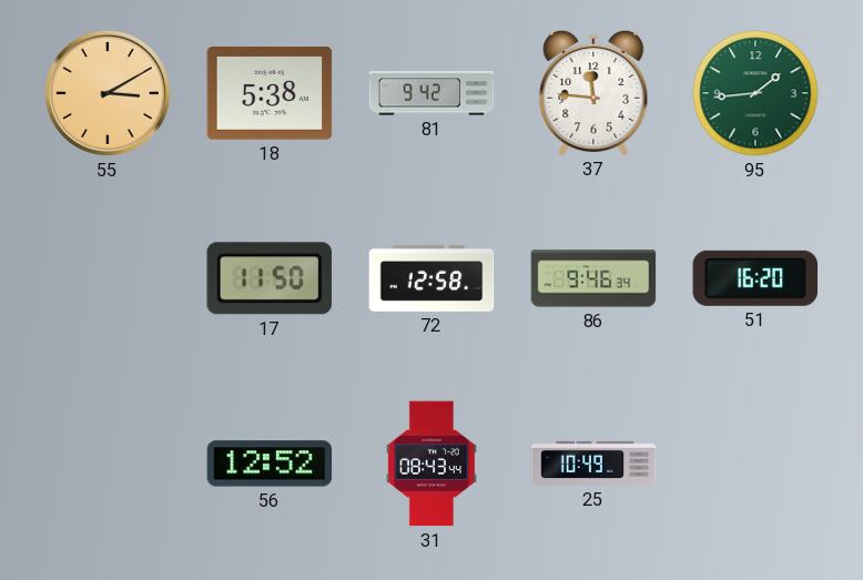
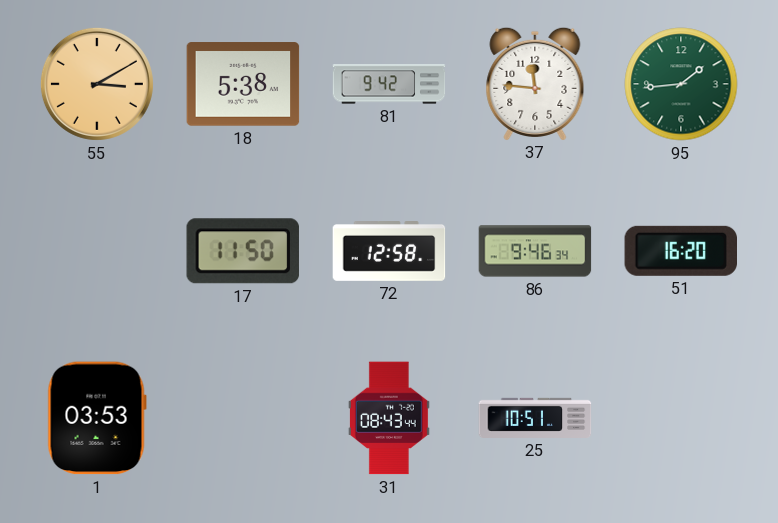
1: none -> 03:53 (97, 418)
56: 12:52 -> none (270, 464)
25: 10:49 -> 10:51 (535, 418)
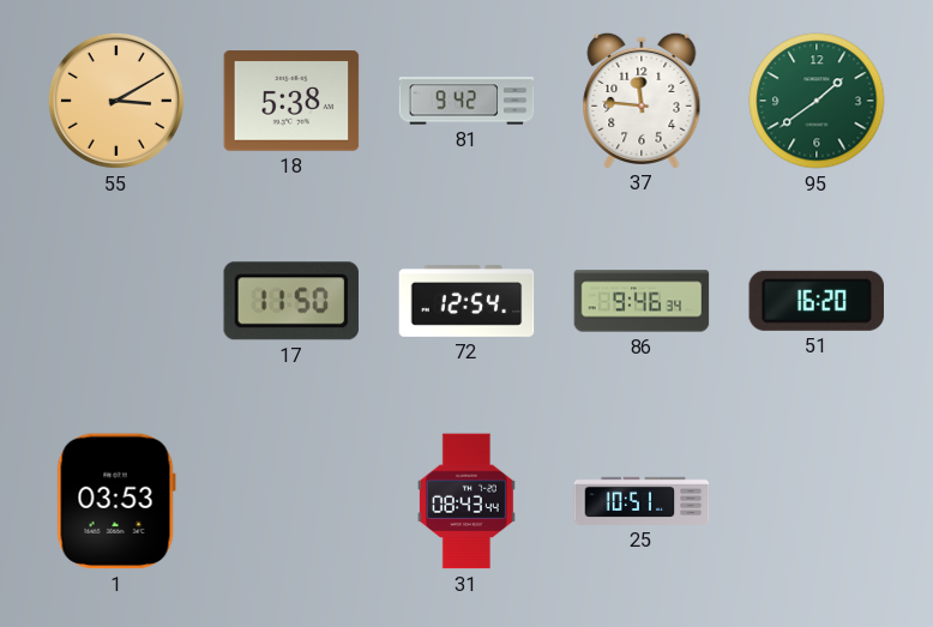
95: 1:44 -> 1:39 (817, 101)
72: 12:58 -> 12:54 (466, 302)
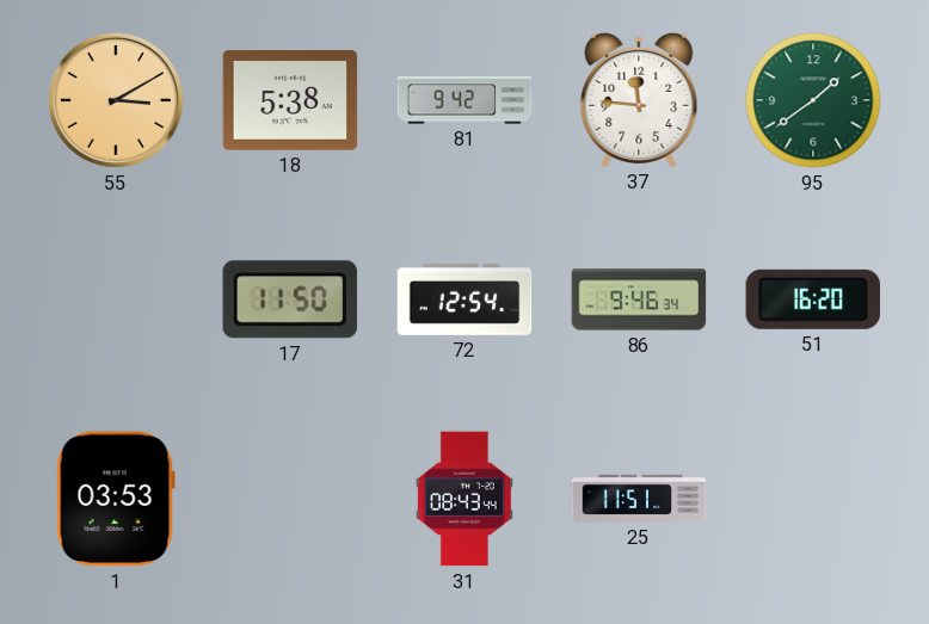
25: 10:51 -> 11:51 (639, 499)
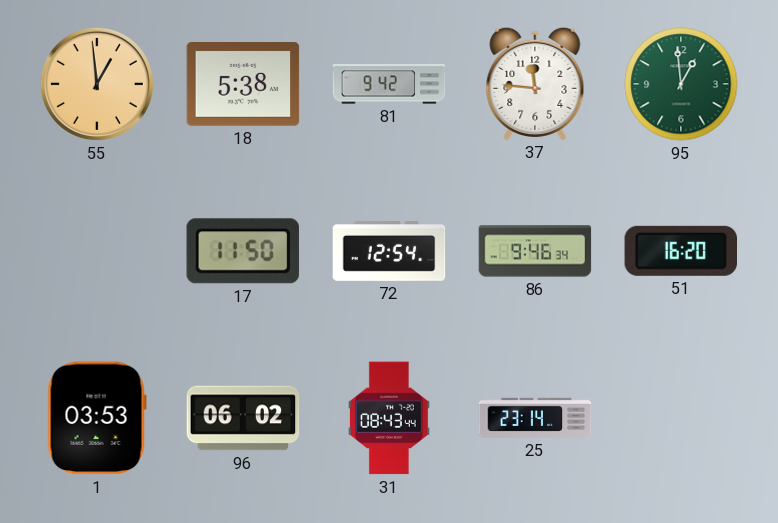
55: 3:10 -> 12:59 (97, 84)
95: 1:39 -> 12:59 (681, 84)
96: none -> 06:02 (243, 418)
25: 11:51 -> 23:14 (535, 418)
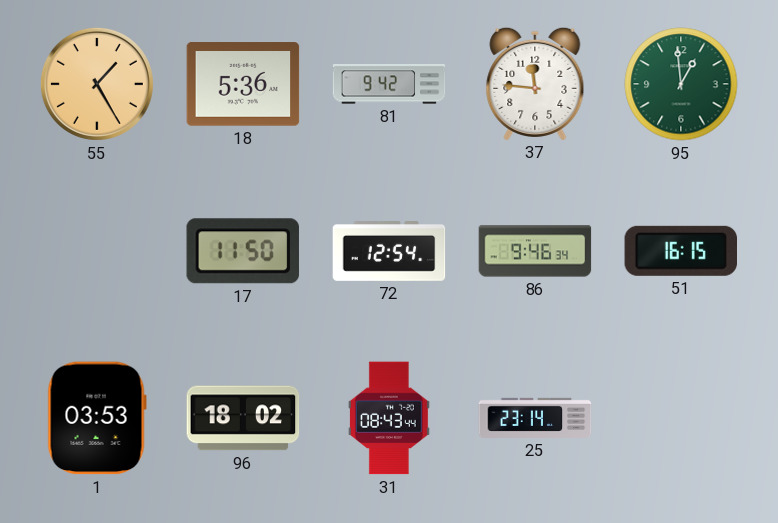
55: 12:59 -> 1:25 (97, 84)
18: 5:38 -> 5:36 (243, 84)
51: 16:20 -> 16:15 (680, 251)
96: 06:02 -> 18:02 (243, 418)
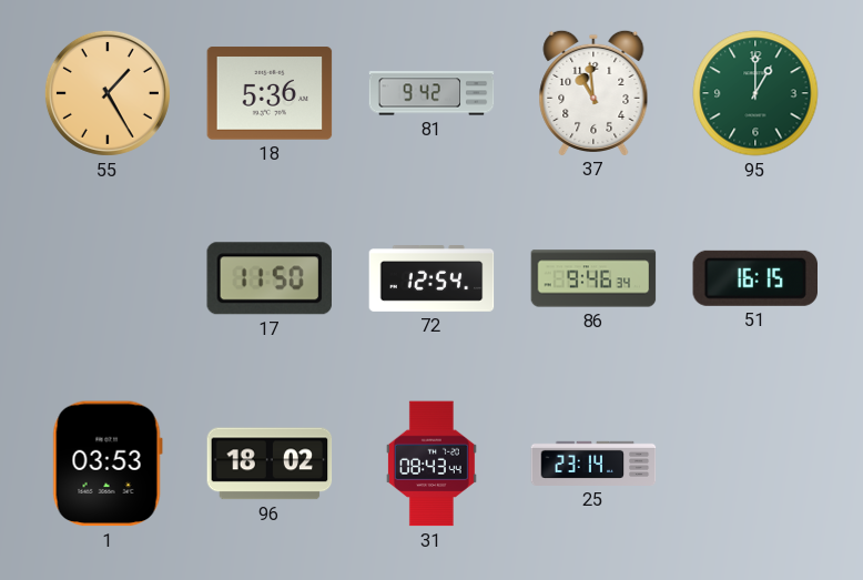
37: 11:46 -> 10:59 (593, 92)
95: 12:59 -> 1:00 (755, 93)
